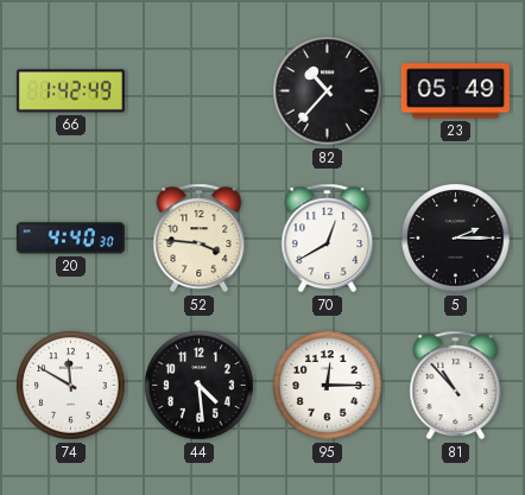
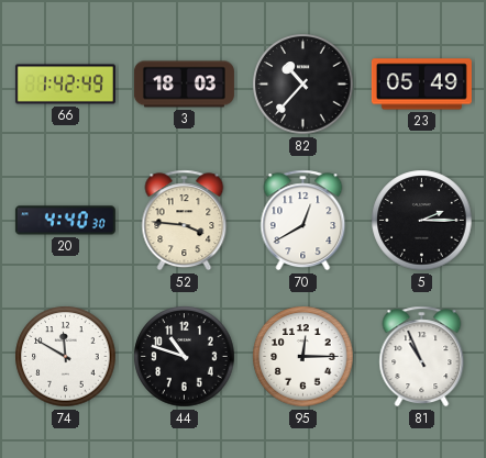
3: none -> 18:03 (184, 85)
44: 4:29 -> 10:48 (185, 357)
81: 10:53 -> 10:56 (422, 357)
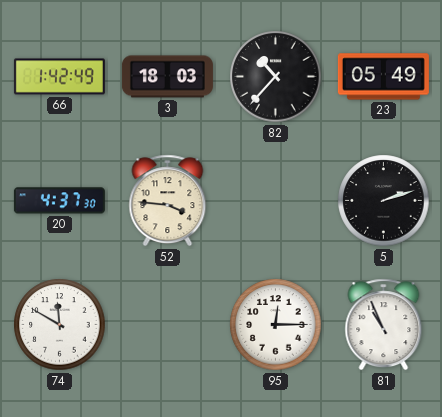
20: 4:40 -> 4:37 (59, 201)
70: 12:40 -> none (303, 221)
5: 2:15 -> 2:12 (384, 201)
44: 10:48 -> none (185, 357)
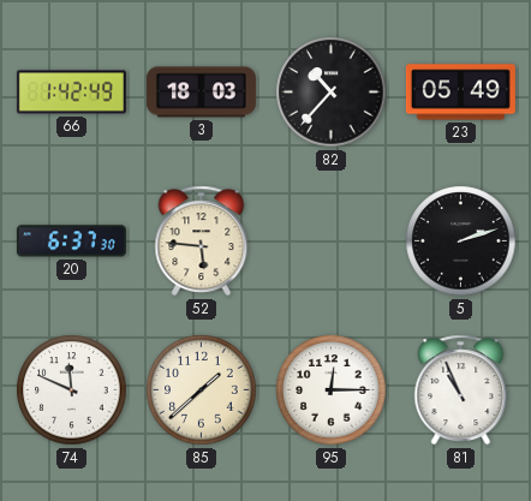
20: 4:37 -> 6:37 (71, 241)
52: 3:46 -> 5:46 (202, 241)
74: 11:50 -> 11:49 (72, 390)
85: none -> 1:38 (202, 390)
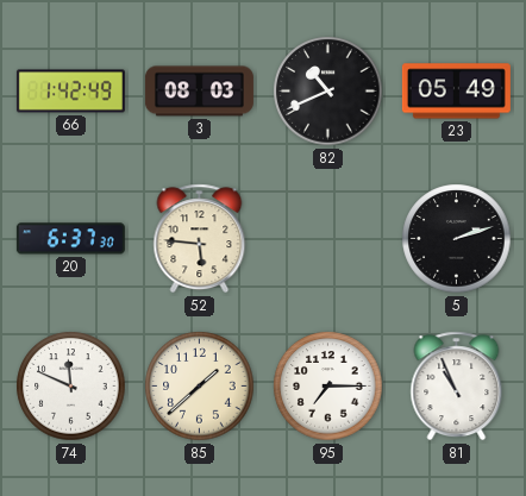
3: 18:03 -> 08:03 (199, 92)
82: 10:37 -> 10:41 (328, 92)
95: 12:15 -> 7:15 (328, 387)
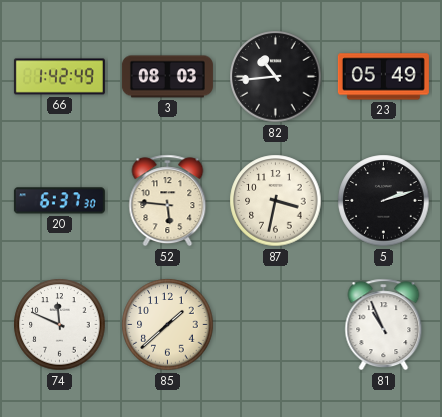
82: 10:41 -> 10:44 (276, 77)
87: none -> 3:32 (276, 201)
95: 7:15 -> none (328, 387)
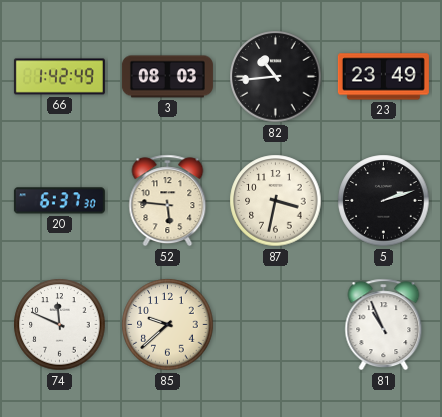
23: 05:49 -> 23:49 (383, 77)
85: 1:38 -> 9:38 (168, 325)
